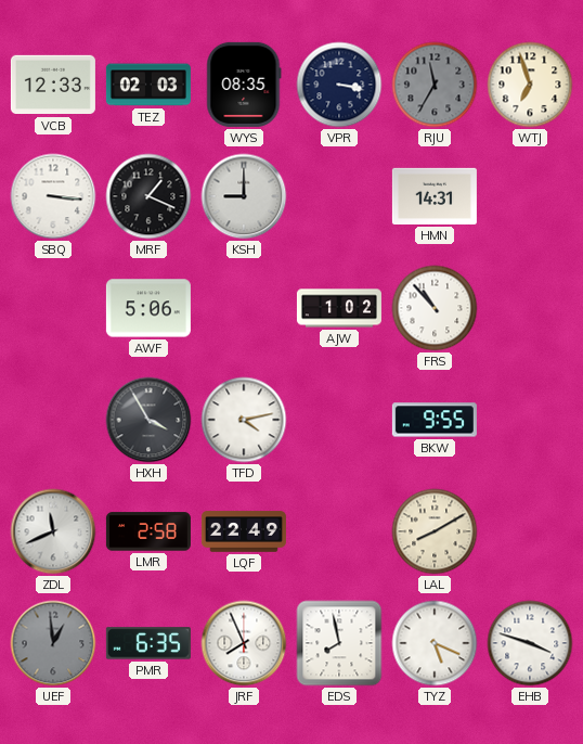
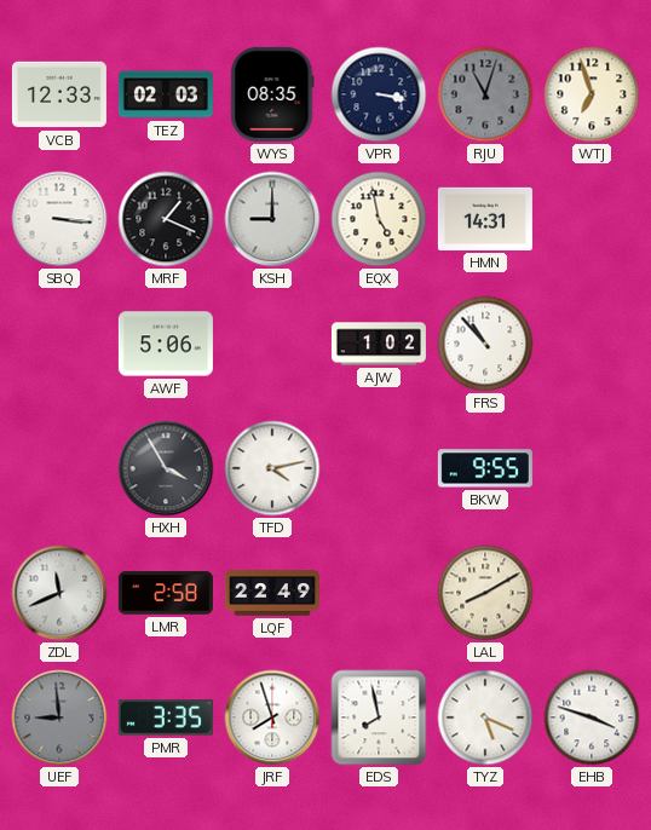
RJU: 11:35 -> 11:03 (485, 94)
EQX: none -> 4:58 (379, 219)
UEF: 12:59 -> 8:59 (59, 717)
PMR: 6:35 -> 3:35 (166, 717)
JRF: 7:56 -> 7:57 (272, 717)
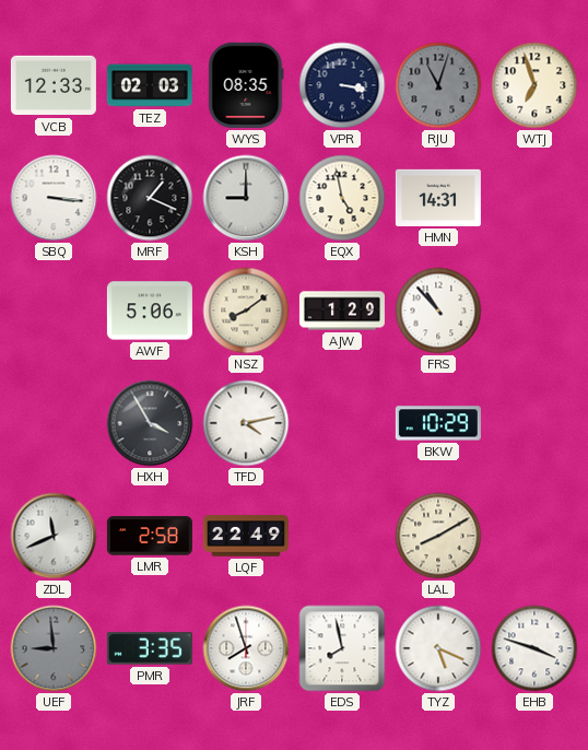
NSZ: none -> 8:09 (246, 310)
AJW: 1:02 -> 1:29 (342, 310)
BKW: 9:55 -> 10:29 (438, 423)
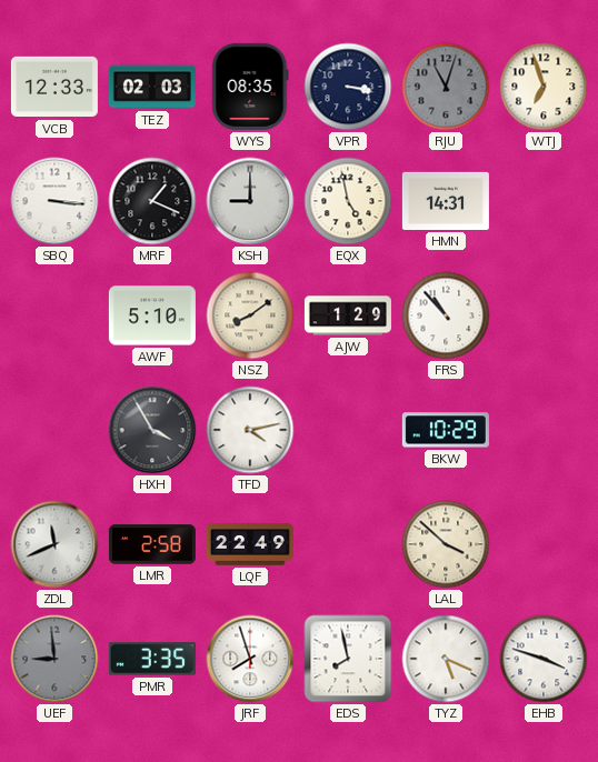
AWF: 5:06 -> 5:10 (152, 315)
LAL: 8:10 -> 3:52 (446, 544)
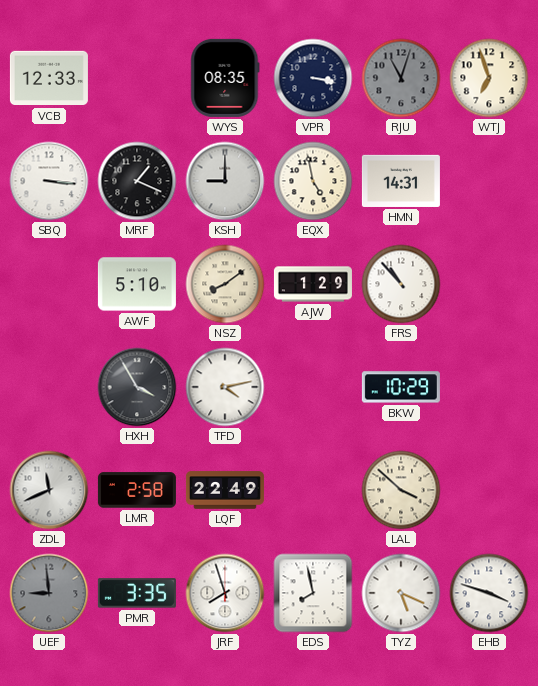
TEZ: 02:03 -> none (152, 87)
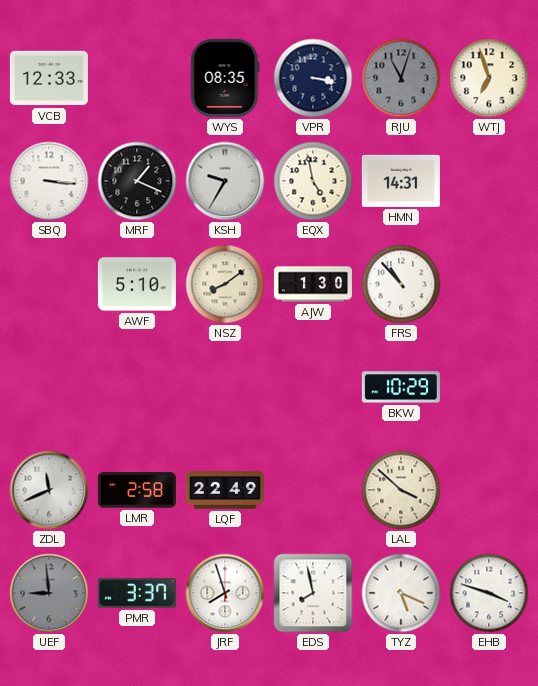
KSH: 9:00 -> 9:35 (225, 181)
AJW: 1:29 -> 1:30 (313, 284)
HXH: 3:55 -> none (137, 387)
TFD: 4:13 -> none (225, 387)
PMR: 3:35 -> 3:37 (137, 593)
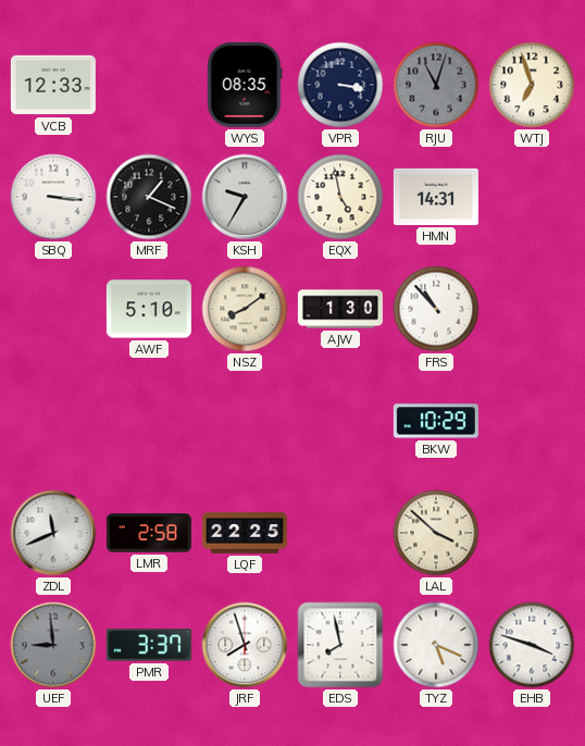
LQF: 22:49 -> 22:25 (245, 533)
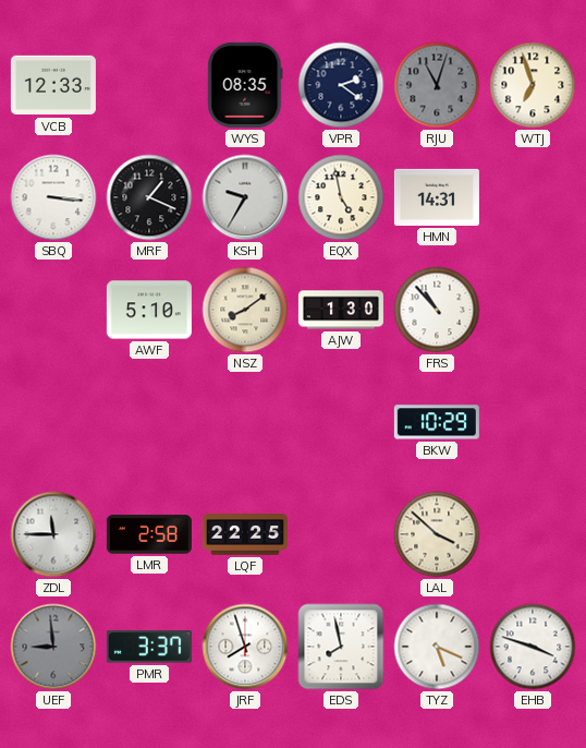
VPR: 3:17 -> 2:21 (341, 85)
ZDL: 11:41 -> 11:45 (53, 534)
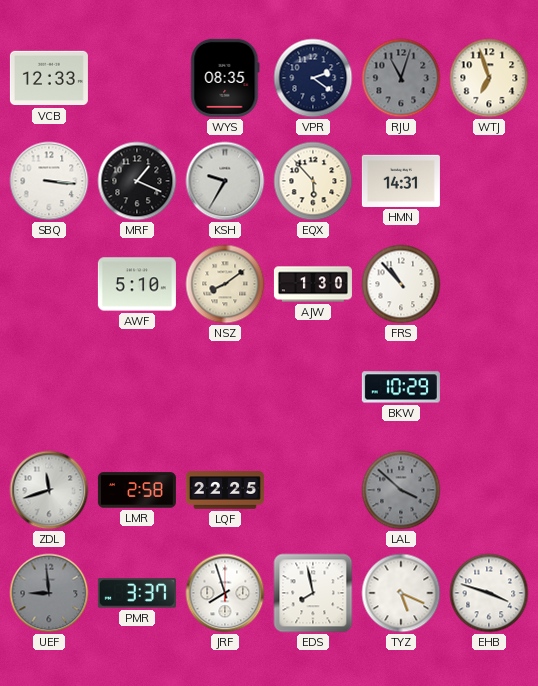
EQX: 4:58 -> 5:53 (313, 181)
ZDL: 11:45 -> 11:42 (49, 490)
LAL dial: cream -> grey (401, 490)
